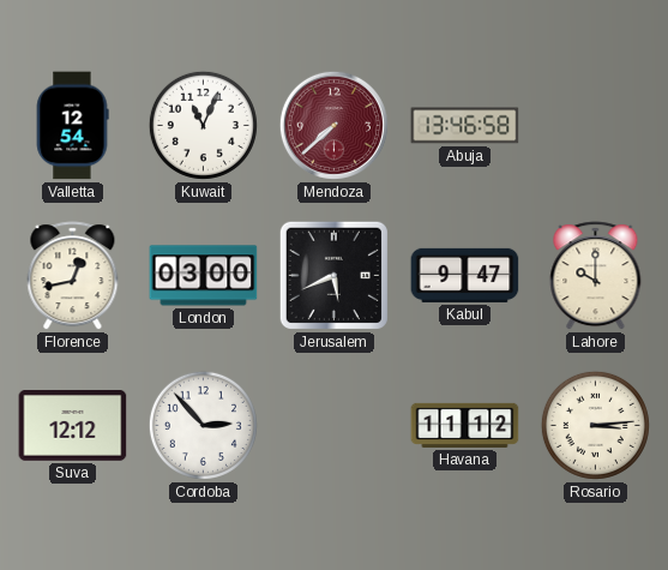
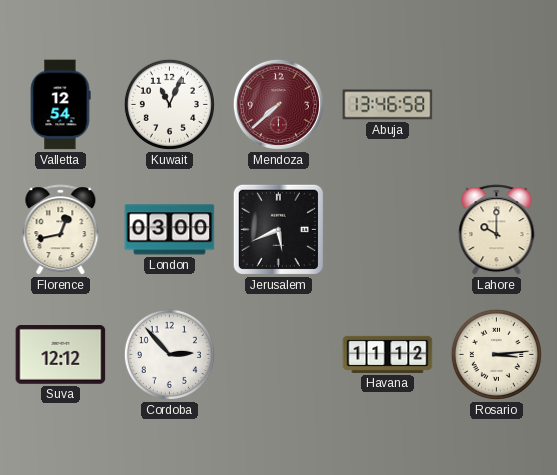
Kabul: 9:47 -> none (465, 275)
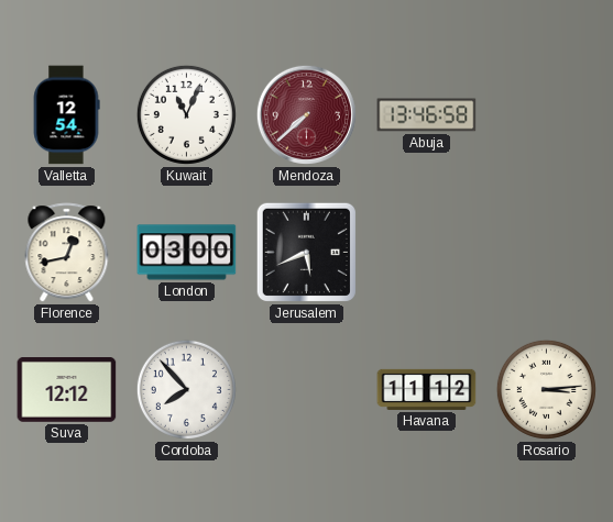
Lahore: 10:00 -> none (497, 230)
Cordoba: 2:53 -> 7:53 (186, 389)
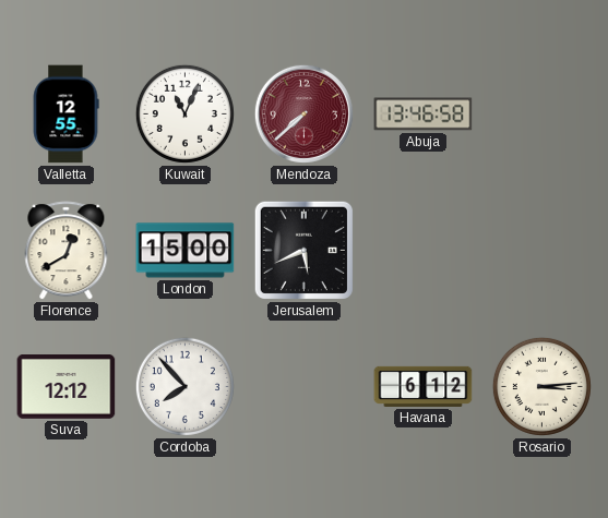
Valletta: 12:54 -> 12:55 (65, 115)
Florence: 12:43 -> 12:40 (67, 251)
London: 03:00 -> 15:00 (186, 251)
Havana: 11:12 -> 6:12 (424, 386)
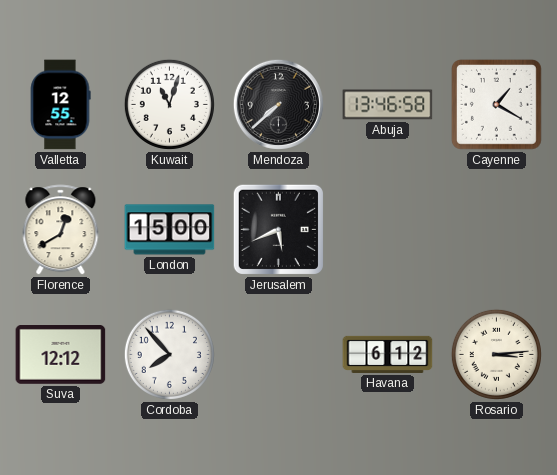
Kuwait: 11:04 -> 11:03 (169, 104)
Mendoza dial: burgundy -> black (278, 104)
Cayenne: none -> 1:20 (497, 105)
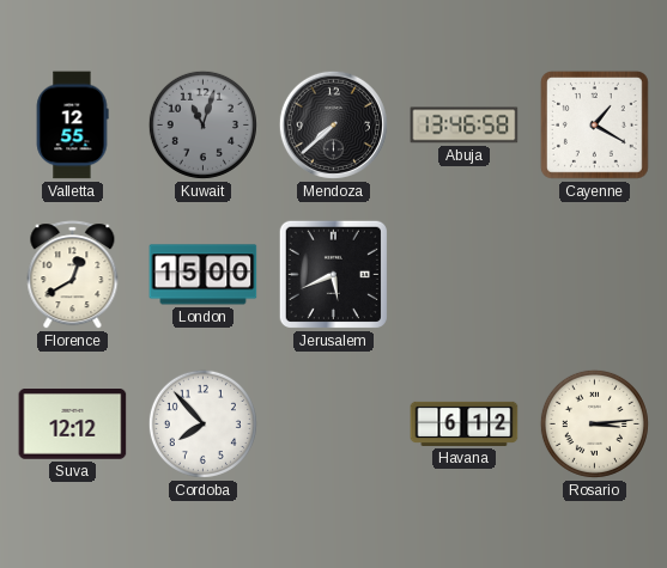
Kuwait dial: white -> grey (202, 124)
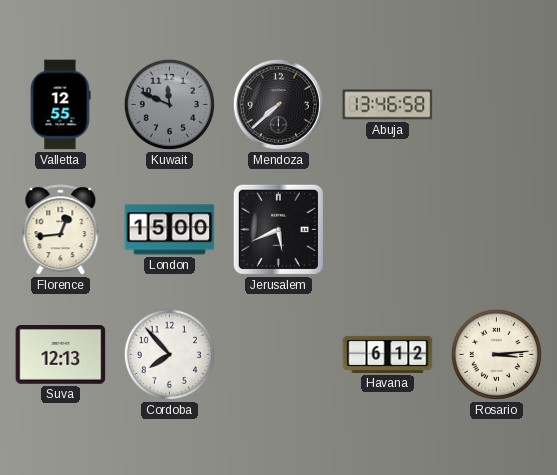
Kuwait: 11:03 -> 11:49 (169, 104)
Cayenne: 1:20 -> none (595, 126)
Florence: 12:40 -> 12:44 (61, 230)
Suva: 12:12 -> 12:13 (61, 355)
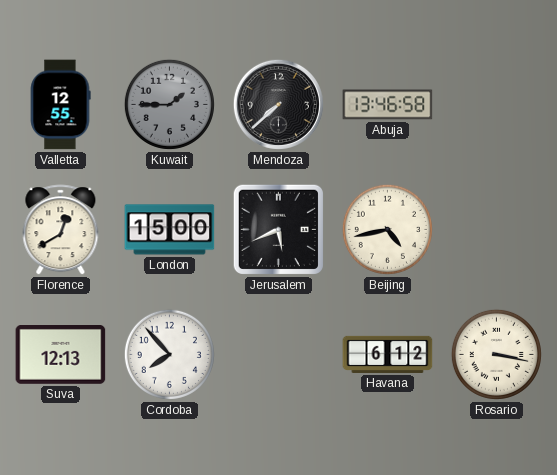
Kuwait: 11:49 -> 1:45 (169, 104)
Florence: 12:44 -> 12:40 (61, 230)
Beijing: none -> 4:43 (387, 229)
Rosario: 3:14 -> 3:17 (496, 354)
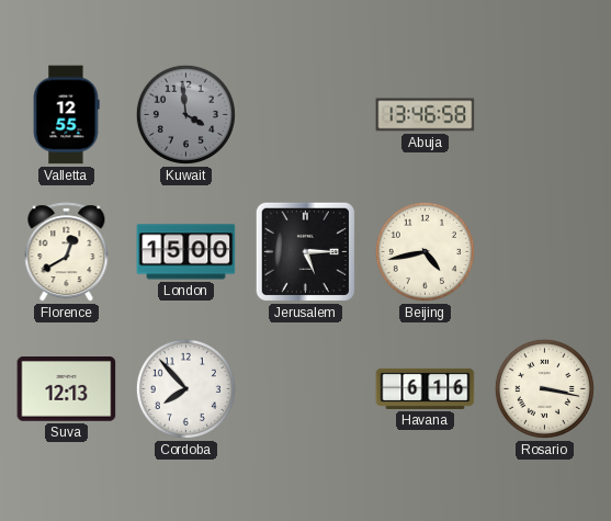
Kuwait: 1:45 -> 3:59 (185, 114)
Mendoza: 7:38 -> none (278, 104)
Jerusalem: 5:41 -> 5:15 (305, 251)
Havana: 6:12 -> 6:16 (426, 388)
